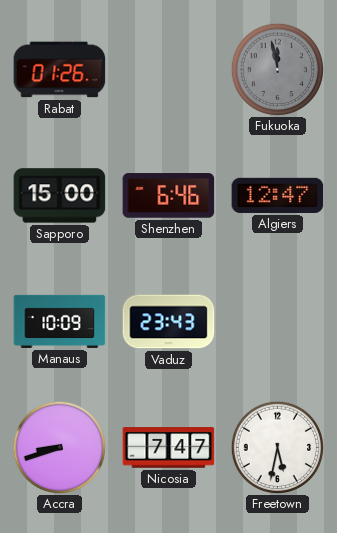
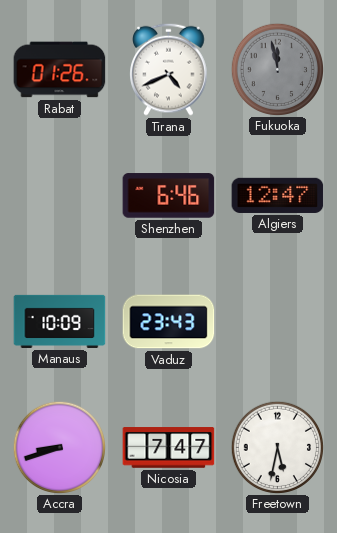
Tirana: none -> 4:41 (169, 69)
Sapporo: 15:00 -> none (60, 196)
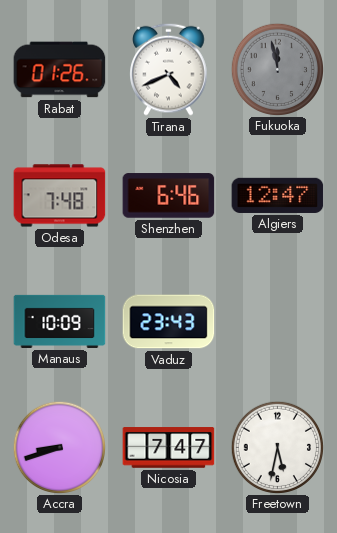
Odesa: none -> 7:48 (60, 196)
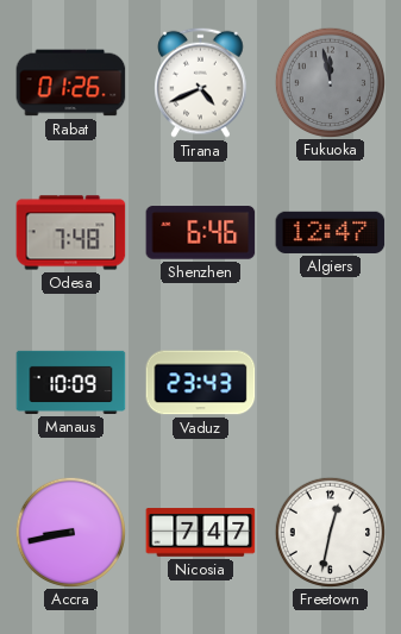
Accra: 8:42 -> 8:43 (70, 532)
Freetown: 5:32 -> 12:32 (330, 532)
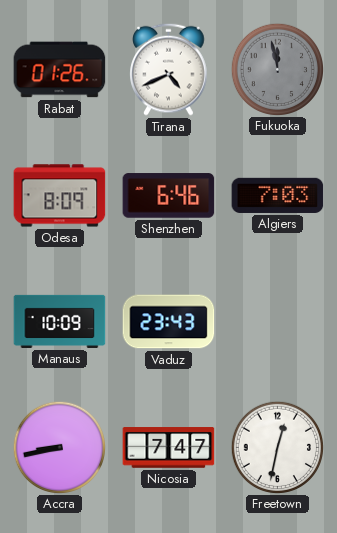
Odesa: 7:48 -> 8:09 (60, 196)
Algiers: 12:47 -> 7:03 (278, 195)
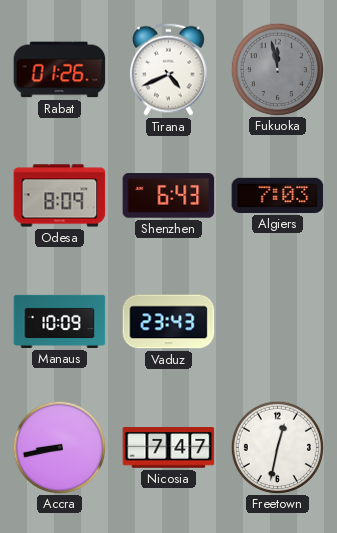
Shenzhen: 6:46 -> 6:43 (169, 196)
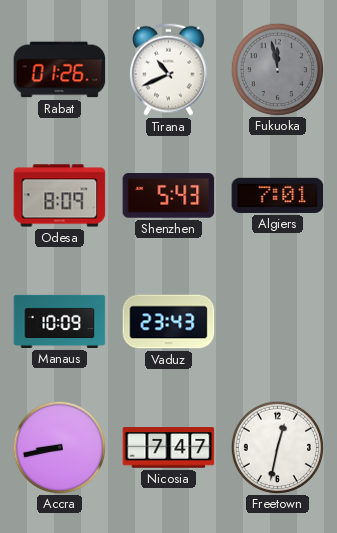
Tirana: 4:41 -> 10:41 (169, 69)
Shenzhen: 6:43 -> 5:43 (169, 196)
Algiers: 7:03 -> 7:01 (278, 195)
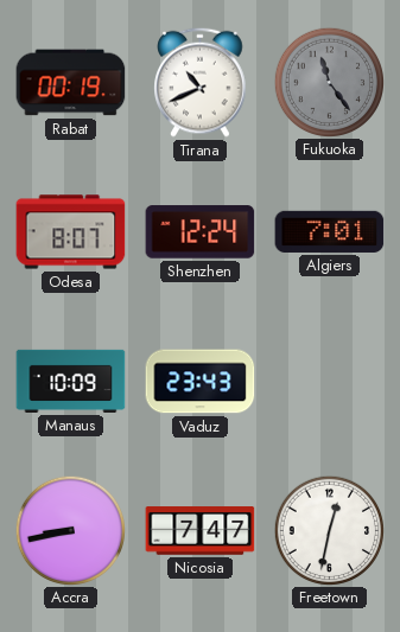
Rabat: 01:26 -> 00:19 (71, 83)
Fukuoka: 11:58 -> 11:24 (329, 82)
Odesa: 8:09 -> 8:07 (71, 232)
Shenzhen: 5:43 -> 12:24 (201, 232)
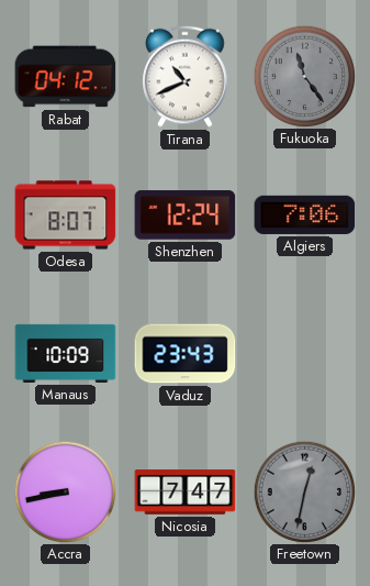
Rabat: 00:19 -> 04:12 (66, 77)
Algiers: 7:01 -> 7:06 (305, 214)
Freetown dial: white -> grey (304, 491)
